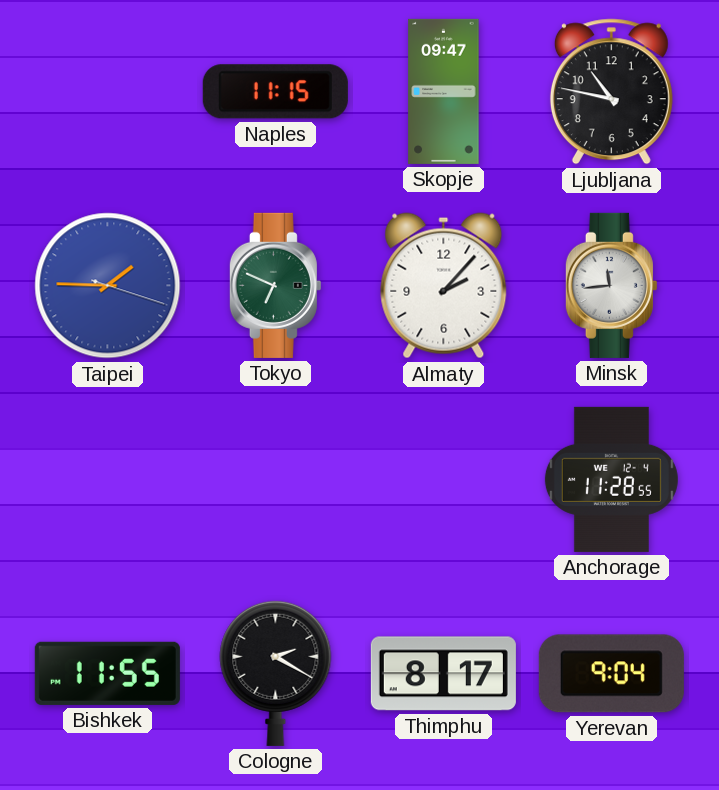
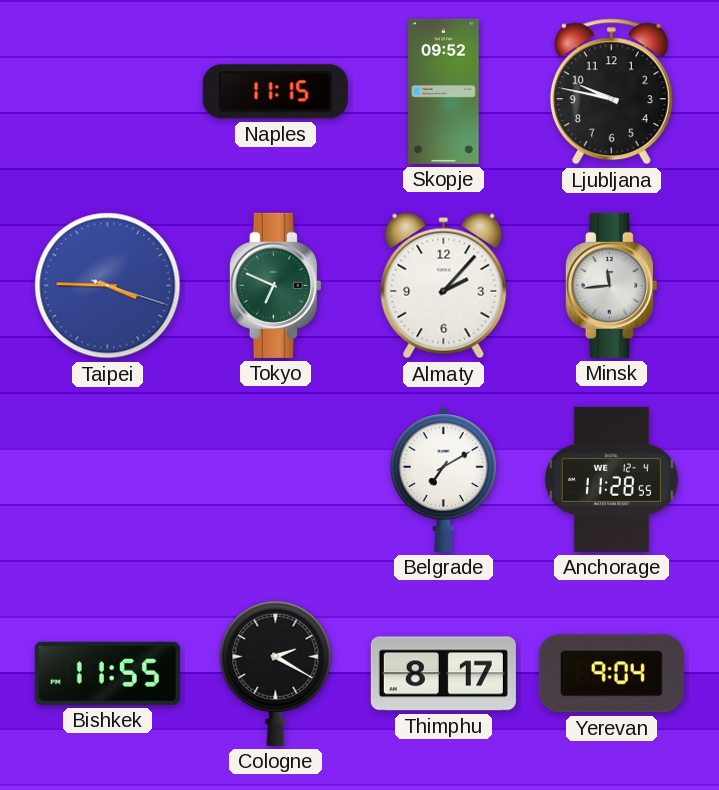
Skopje: 09:47 -> 09:52 (444, 91)
Ljubljana: 10:47 -> 9:47 (611, 92)
Taipei: 1:45 -> 3:45 (108, 286)
Belgrade: none -> 7:10 (443, 479)
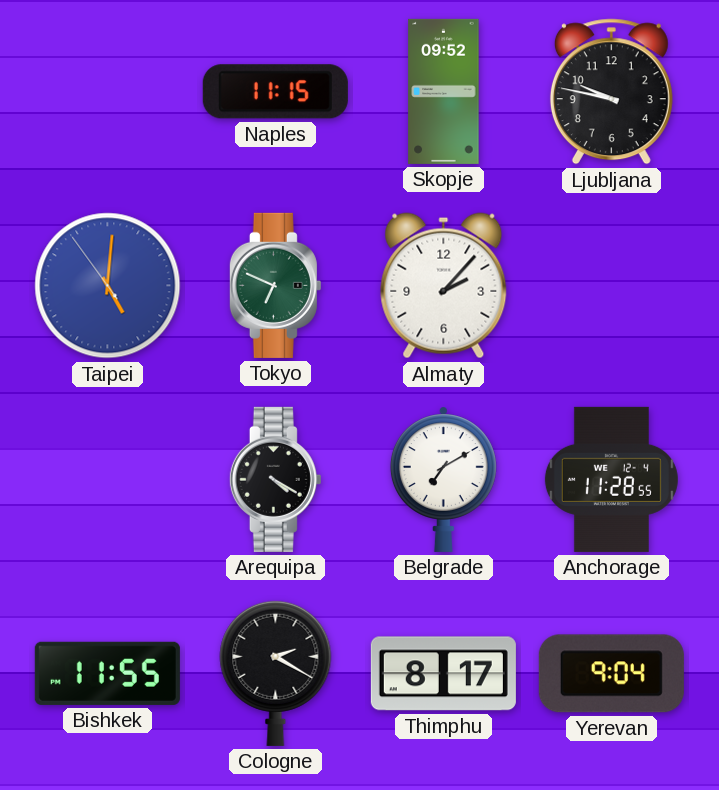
Taipei: 3:45 -> 5:00 (108, 286)
Minsk: 11:44 -> none (611, 285)
Arequipa: none -> 4:20 (275, 479)
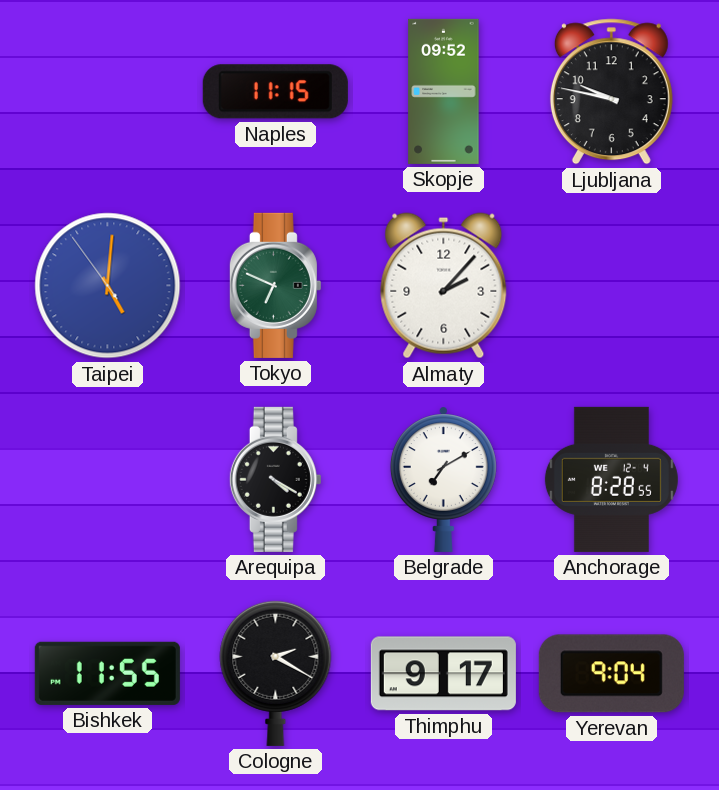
Anchorage: 11:28 -> 8:28 (611, 479)
Thimphu: 8:17 -> 9:17 (443, 674)
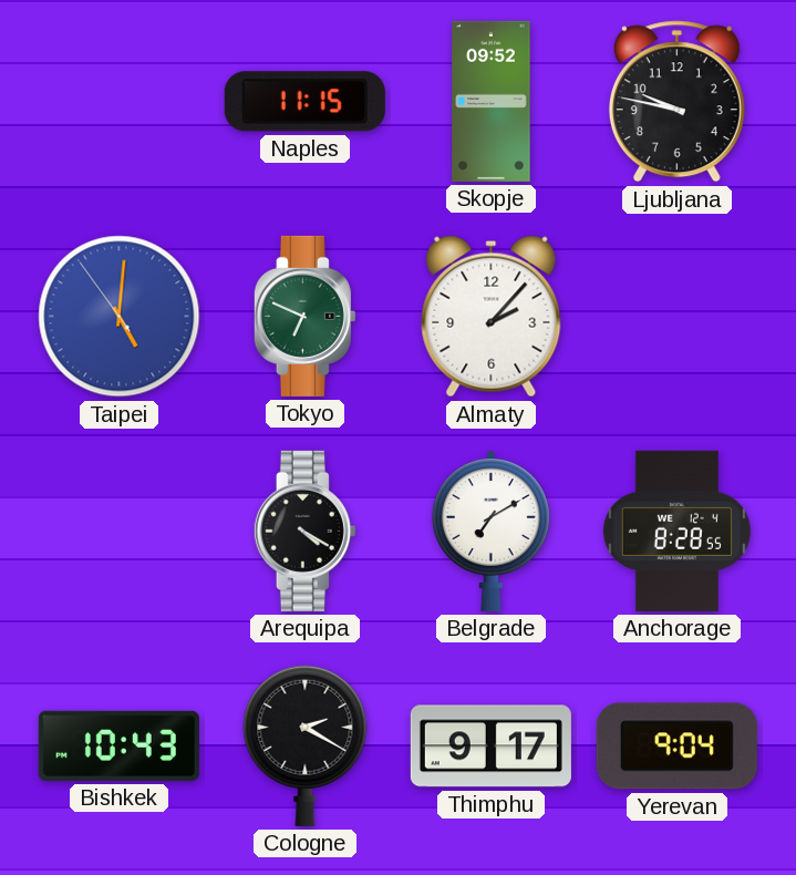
Bishkek: 11:55 -> 10:43 (118, 745)
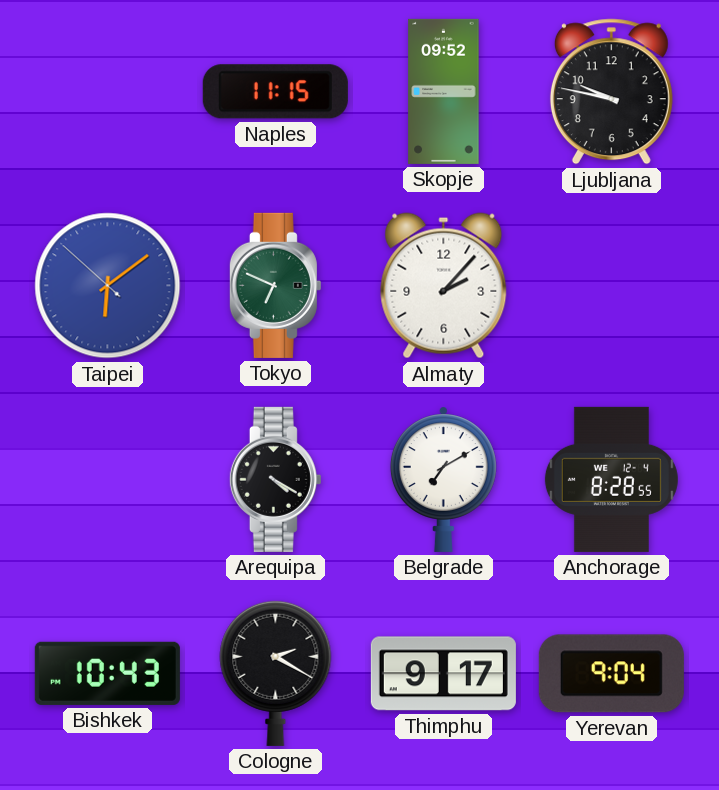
Taipei: 5:00 -> 6:08 (108, 286)
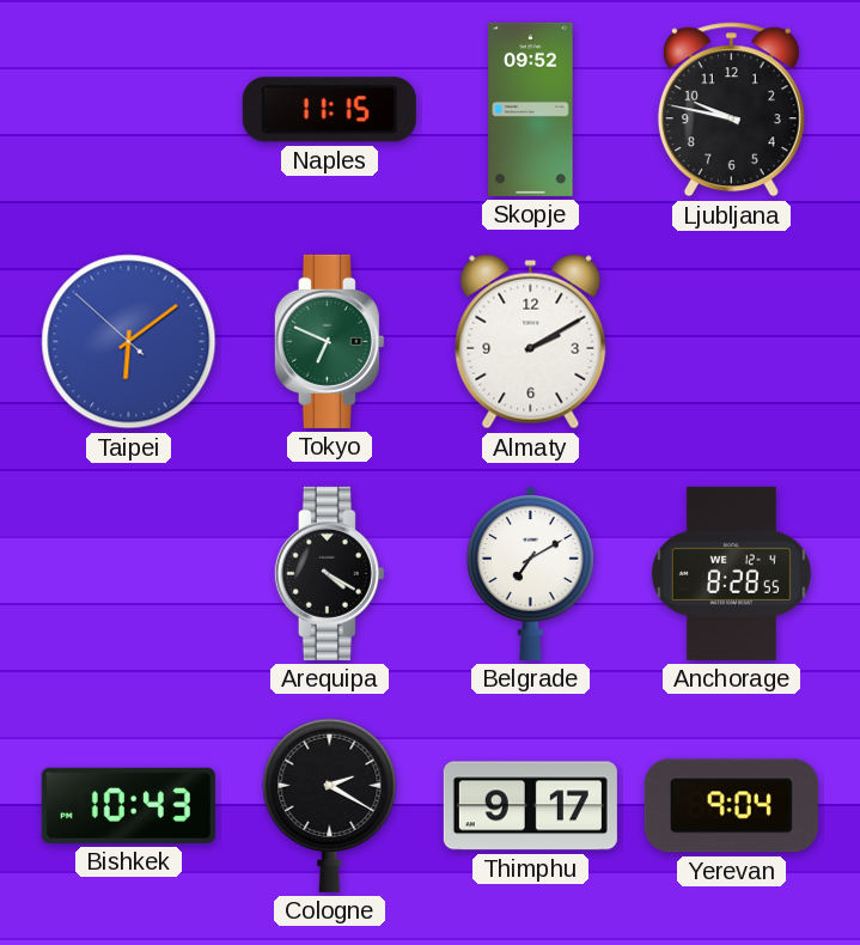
Almaty: 2:07 -> 2:10 (531, 342)
